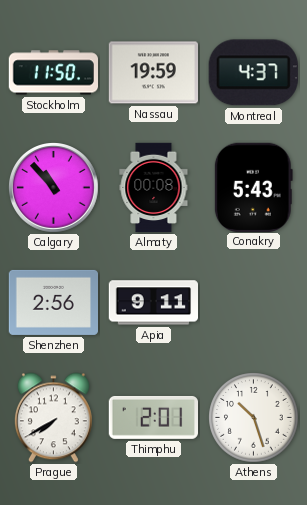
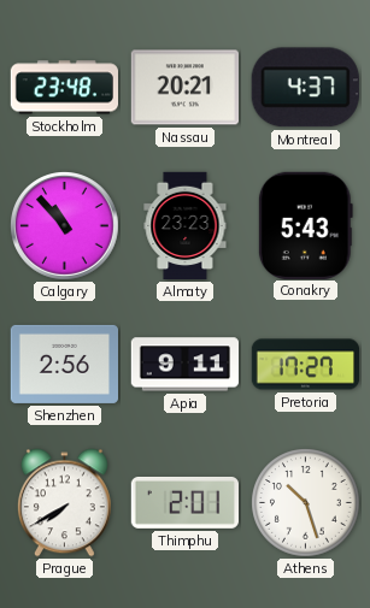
Stockholm: 11:50 -> 23:48 (64, 88)
Nassau: 19:59 -> 20:21 (184, 88)
Almaty: 00:08 -> 23:23 (186, 226)
Pretoria: none -> 17:27 (306, 365)
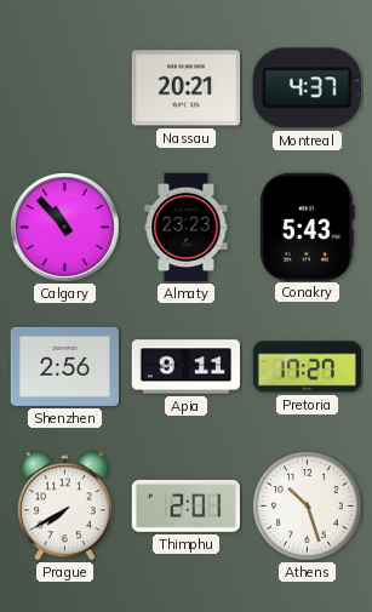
Stockholm: 23:48 -> none (64, 88)
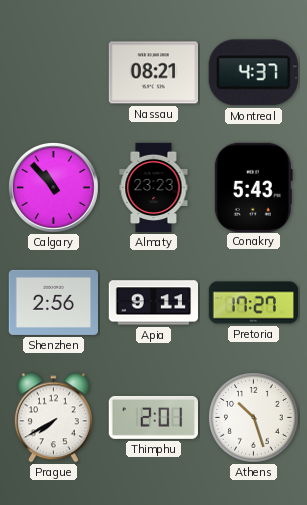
Nassau: 20:21 -> 08:21 (153, 73)
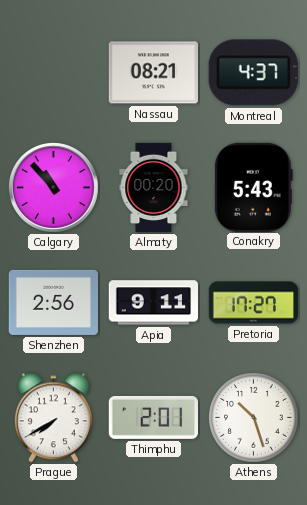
Almaty: 23:23 -> 00:20 (154, 188)
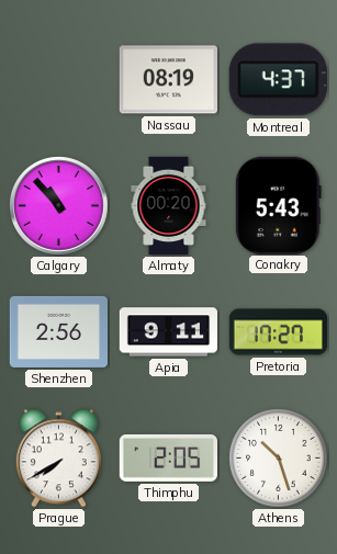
Nassau: 08:21 -> 08:19 (168, 80)
Thimphu: 2:01 -> 2:05 (168, 457)
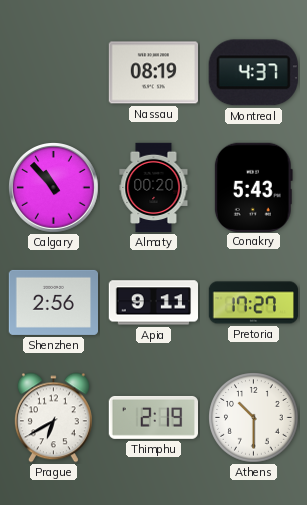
Prague: 7:40 -> 6:40 (53, 418)
Thimphu: 2:05 -> 2:19 (153, 417)
Athens: 10:27 -> 10:30 (254, 418)
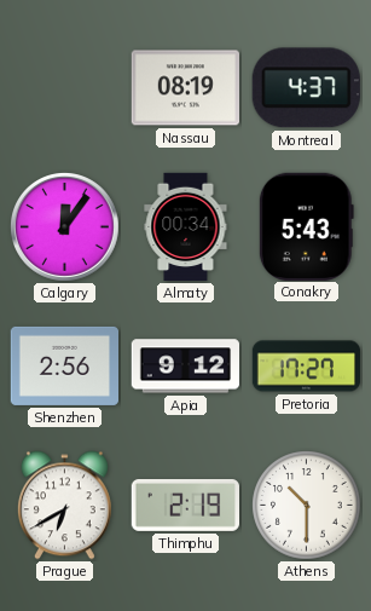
Calgary: 10:53 -> 12:06 (65, 227)
Almaty: 00:20 -> 00:34 (186, 227)
Apia: 9:11 -> 9:12 (185, 367)
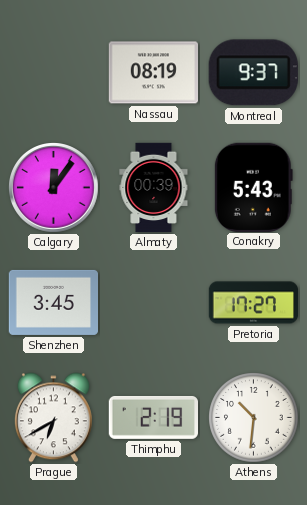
Montreal: 4:37 -> 9:37 (253, 73)
Almaty: 00:34 -> 00:39 (154, 188)
Shenzhen: 2:56 -> 3:45 (53, 302)
Apia: 9:12 -> none (185, 367)
Athens: 10:30 -> 10:31 (254, 418)
